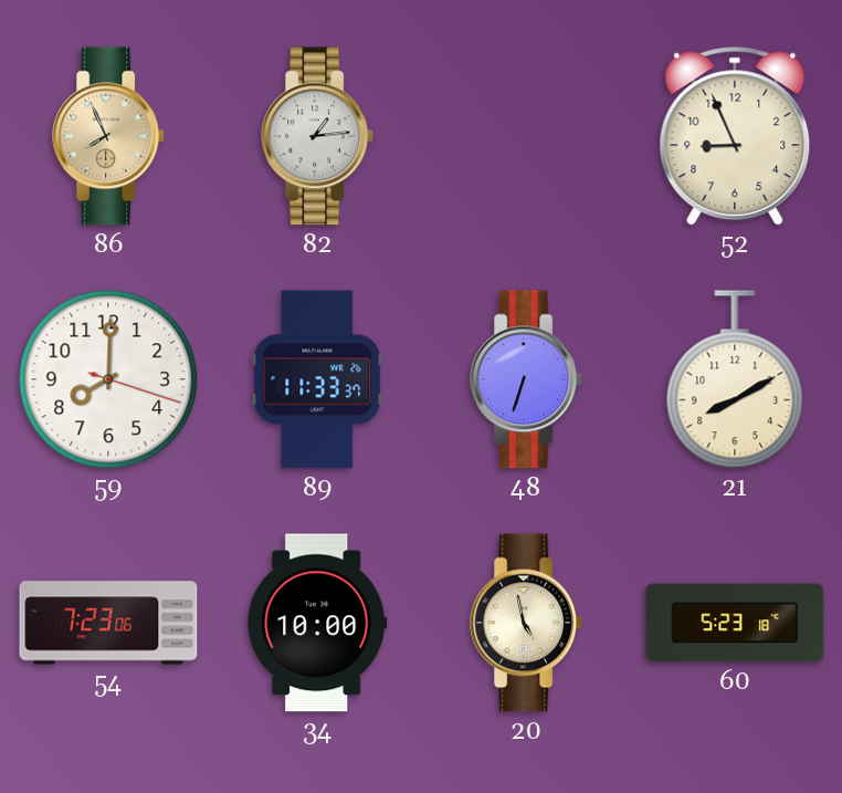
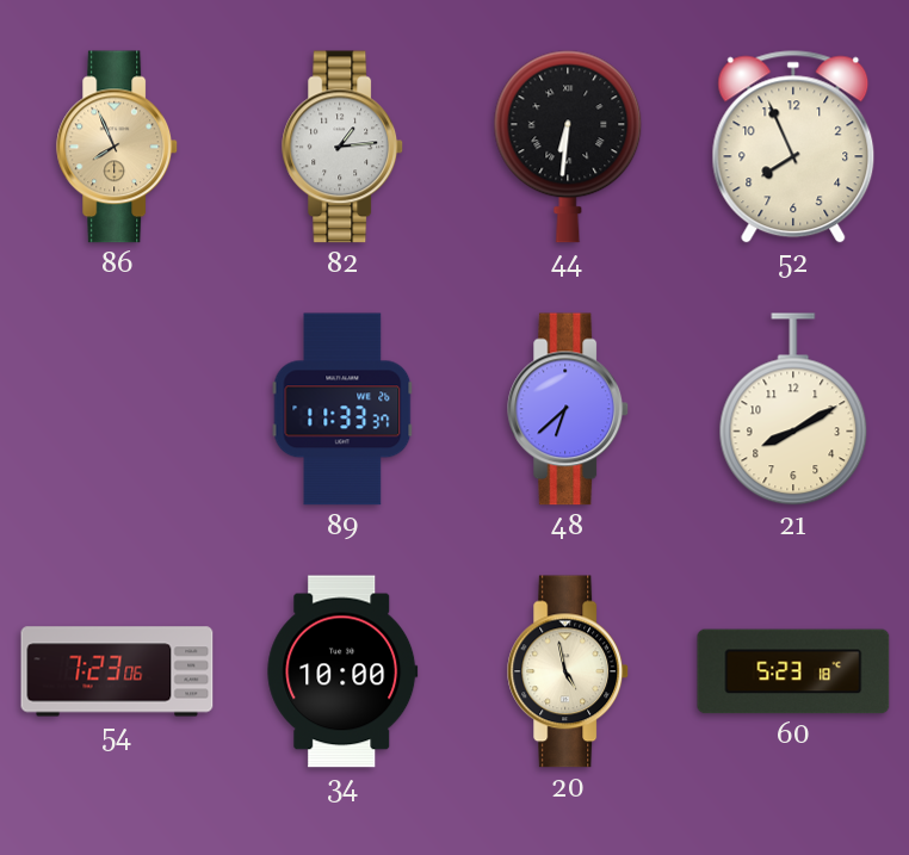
44: none -> 6:31 (568, 147)
52: 8:56 -> 7:56 (793, 147)
59: 8:00 -> none (108, 379)
48: 6:33 -> 6:38 (569, 409)
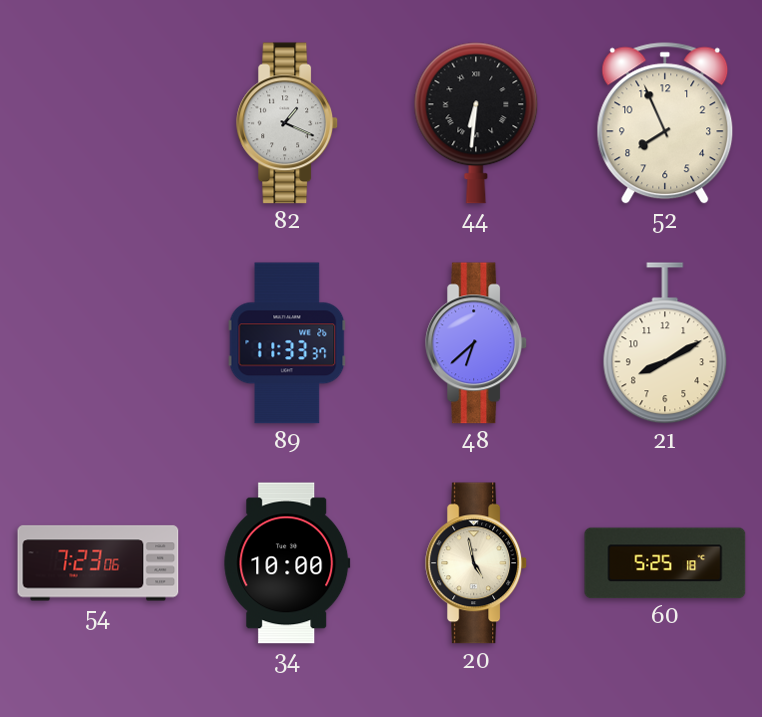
86: 7:56 -> none (118, 147)
82: 1:14 -> 1:19 (288, 123)
60: 5:23 -> 5:25 (665, 563)
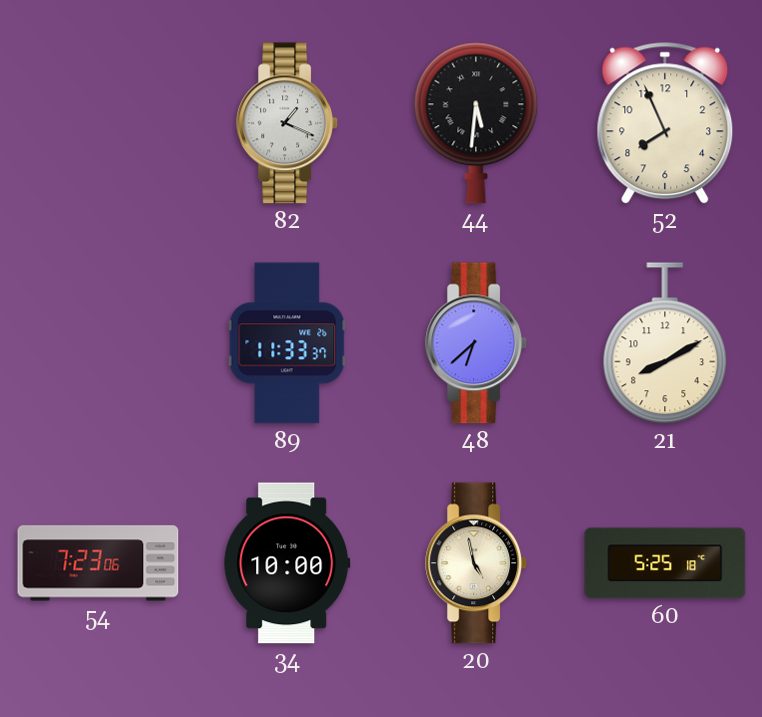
44: 6:31 -> 5:31 (476, 123)
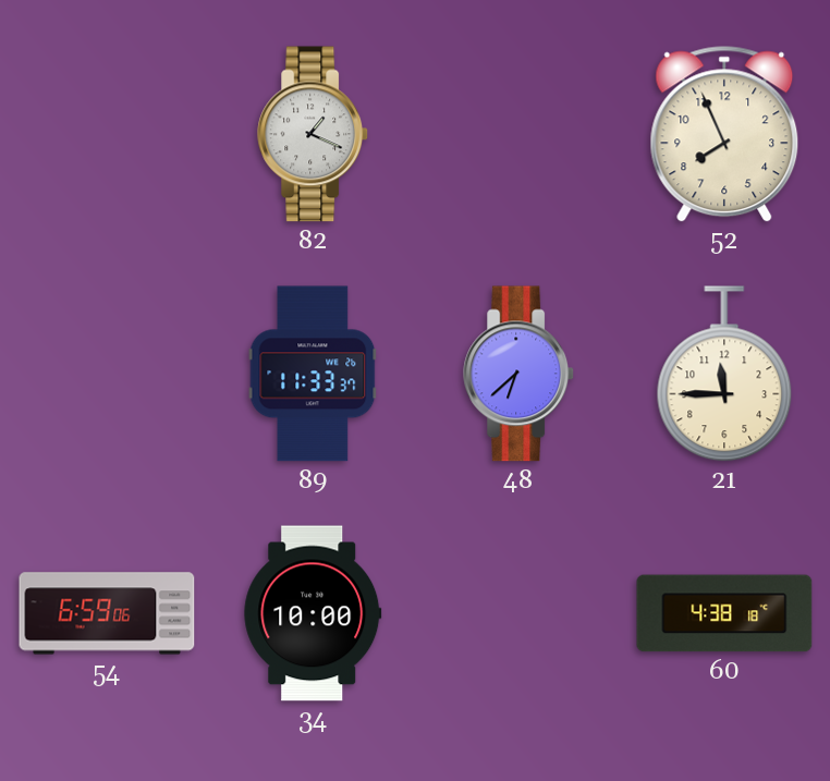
44: 5:31 -> none (476, 123)
21: 8:10 -> 11:45 (724, 374)
54: 7:23 -> 6:59 (107, 613)
20: 4:58 -> none (477, 563)
60: 5:25 -> 4:38 (724, 613)
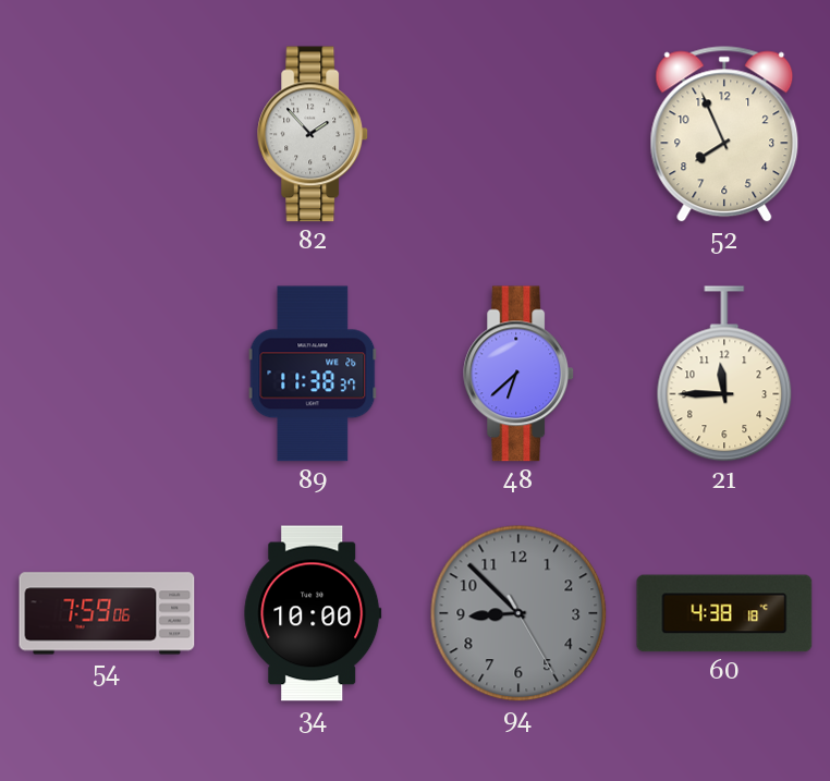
82: 1:19 -> 1:53 (314, 134)
89: 11:33 -> 11:38 (313, 374)
54: 6:59 -> 7:59 (107, 613)
94: none -> 8:52 (518, 613)
